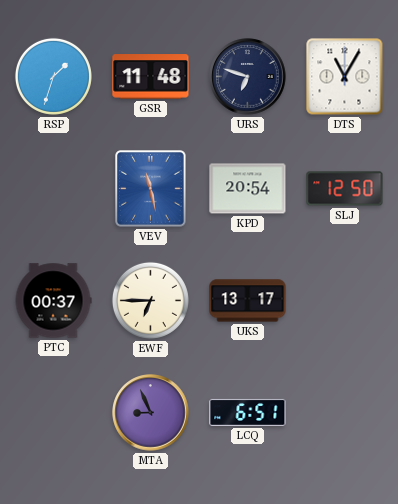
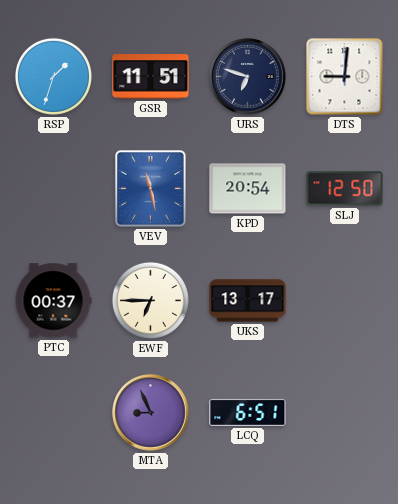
GSR: 11:48 -> 11:51 (151, 77)
DTS: 11:05 -> 9:01 (345, 77)
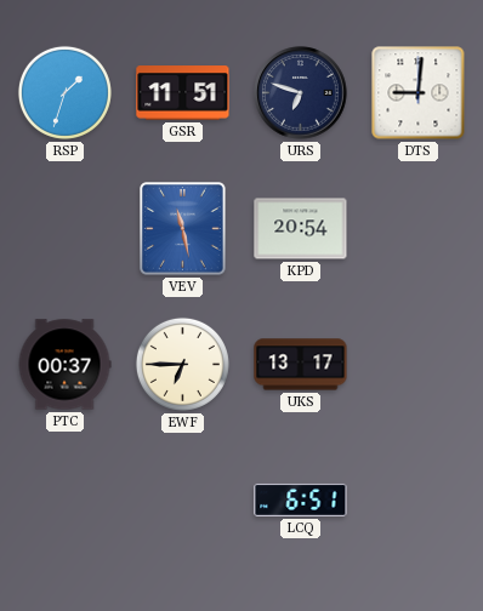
SLJ: 12:50 -> none (345, 189)
MTA: 8:56 -> none (151, 413)
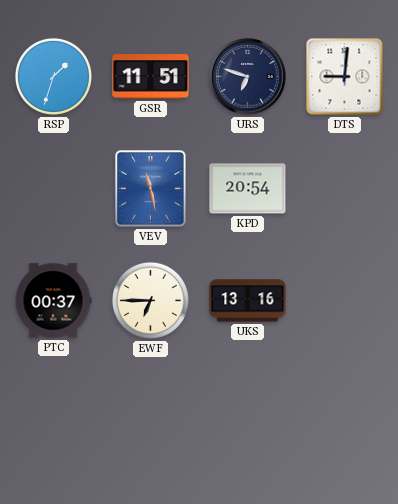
UKS: 13:17 -> 13:16 (248, 301)
LCQ: 6:51 -> none (301, 499)
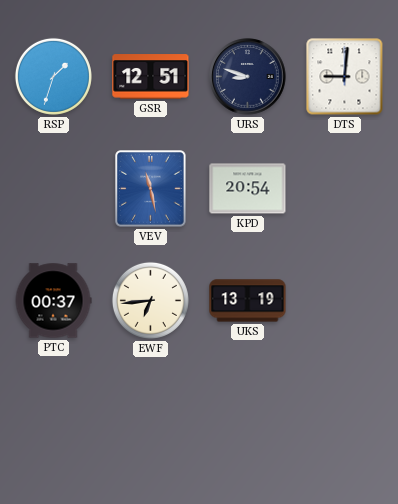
GSR: 11:51 -> 12:51 (151, 77)
URS: 6:48 -> 8:48 (248, 77)
EWF: 6:45 -> 6:44 (150, 300)
UKS: 13:16 -> 13:19 (248, 301)
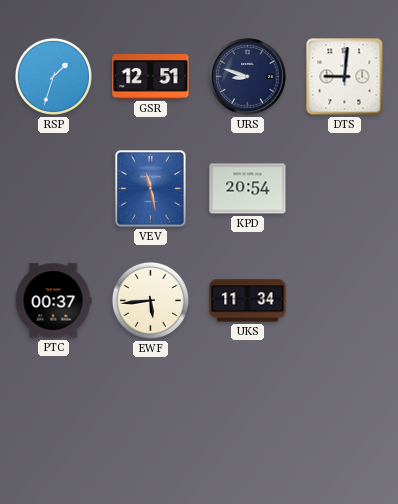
EWF: 6:44 -> 5:44 (150, 300)
UKS: 13:19 -> 11:34 (248, 301)
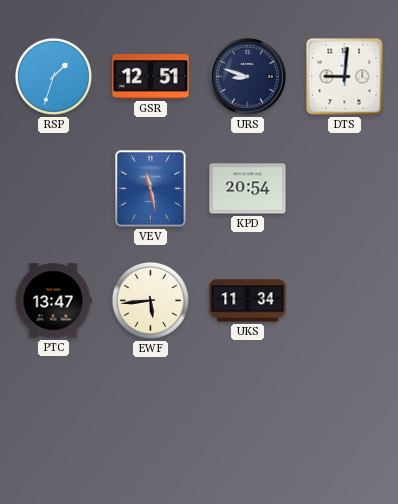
PTC: 00:37 -> 13:47 (53, 301)
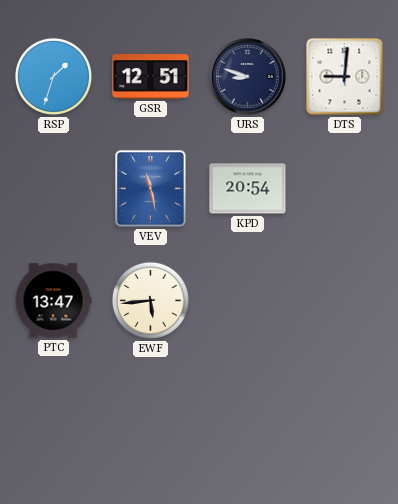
UKS: 11:34 -> none (248, 301)
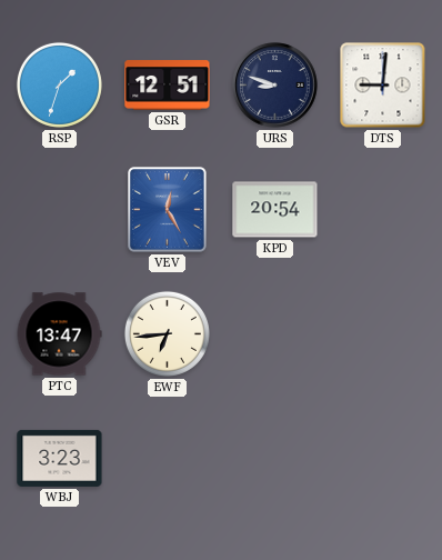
VEV: 11:28 -> 12:25 (168, 210)
EWF: 5:44 -> 6:44 (167, 333)
WBJ: none -> 3:23 (60, 458)
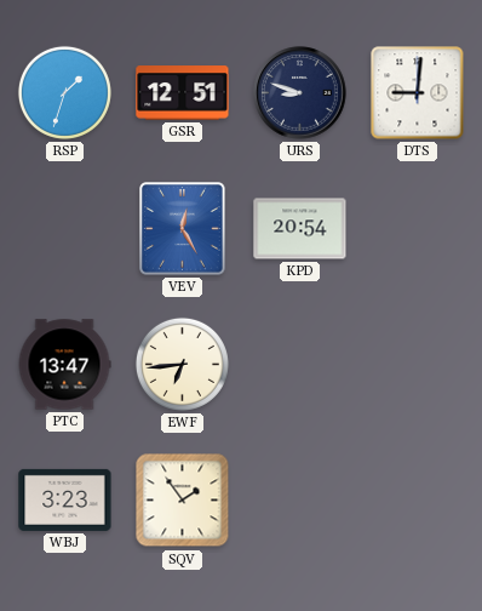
SQV: none -> 1:54 (183, 501)
